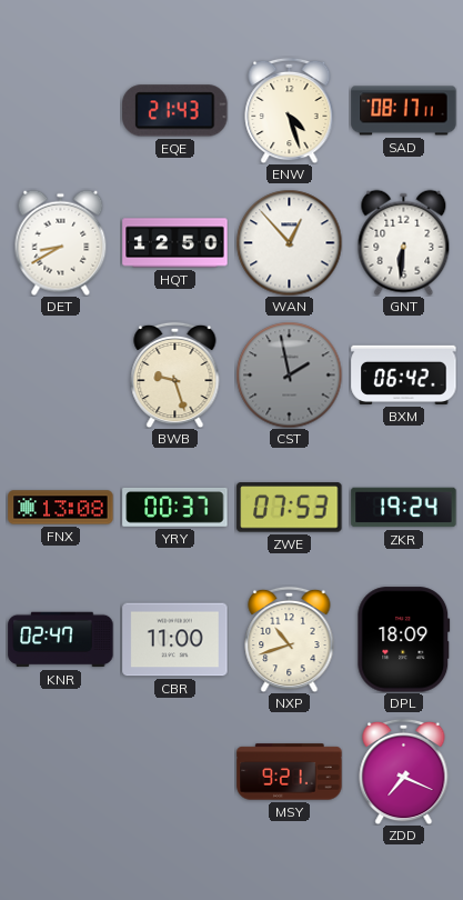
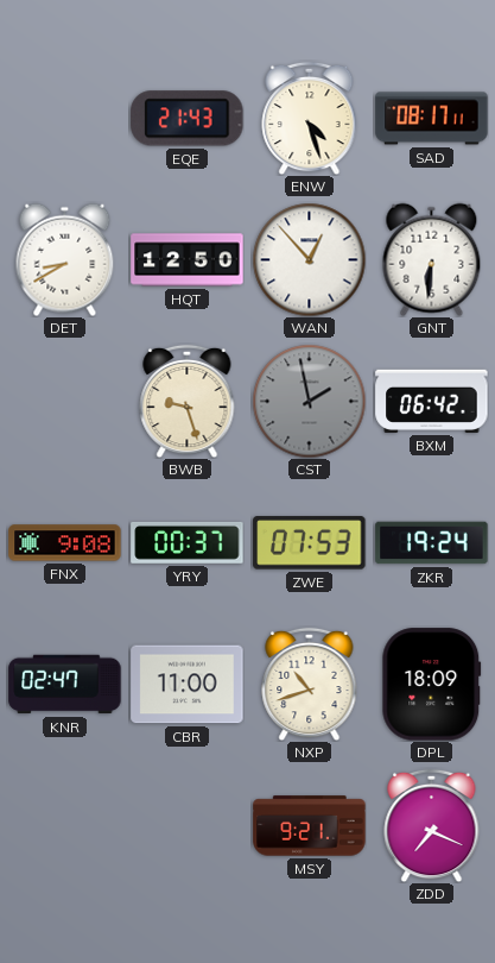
FNX: 13:08 -> 9:08 (65, 543)
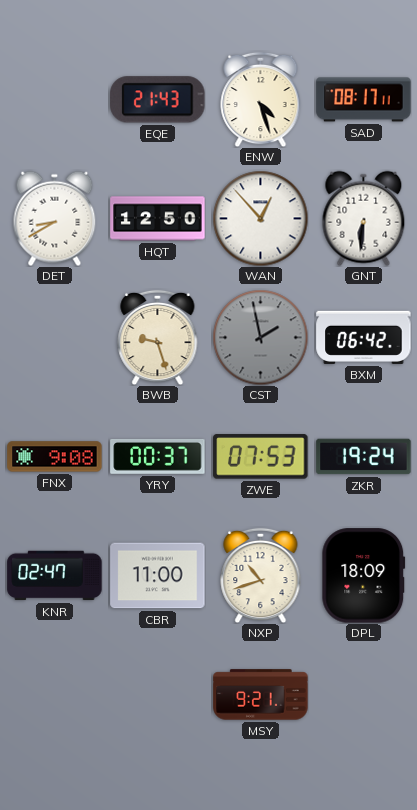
ZDD: 7:19 -> none (432, 825)
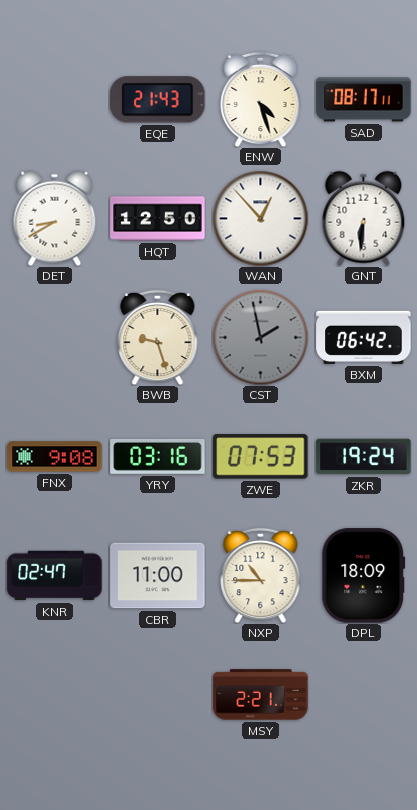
YRY: 00:37 -> 03:16 (158, 456)
NXP: 10:42 -> 10:45 (261, 575)
MSY: 9:21 -> 2:21 (261, 695)
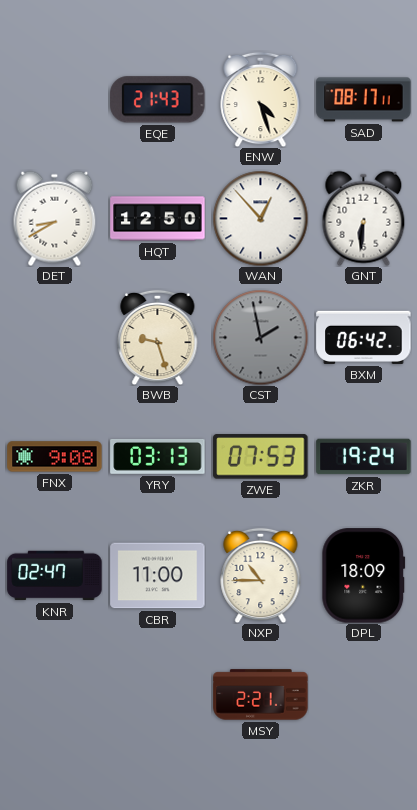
YRY: 03:16 -> 03:13 (158, 456)
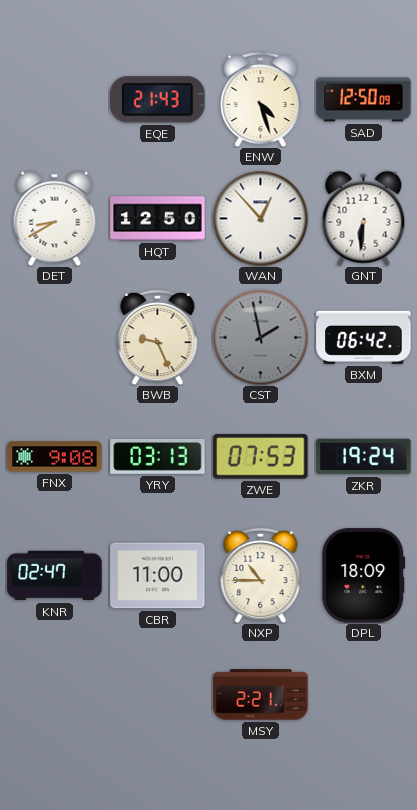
SAD: 08:17 -> 12:50 (364, 100)
BWB: 9:27 -> 9:26 (158, 337)
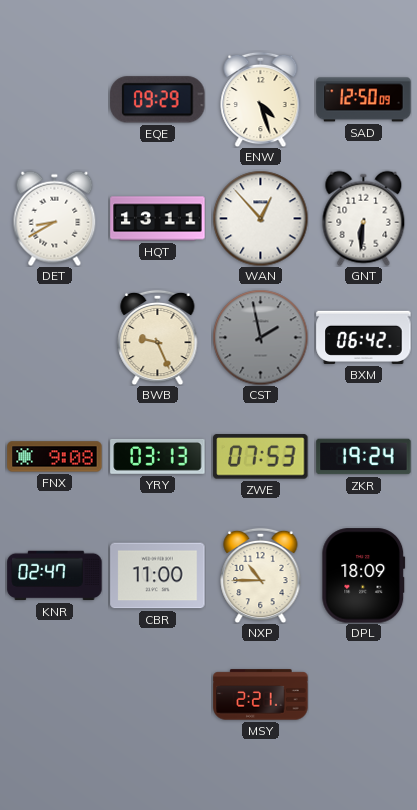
EQE: 21:43 -> 09:29 (158, 100)
HQT: 12:50 -> 13:11 (158, 219)
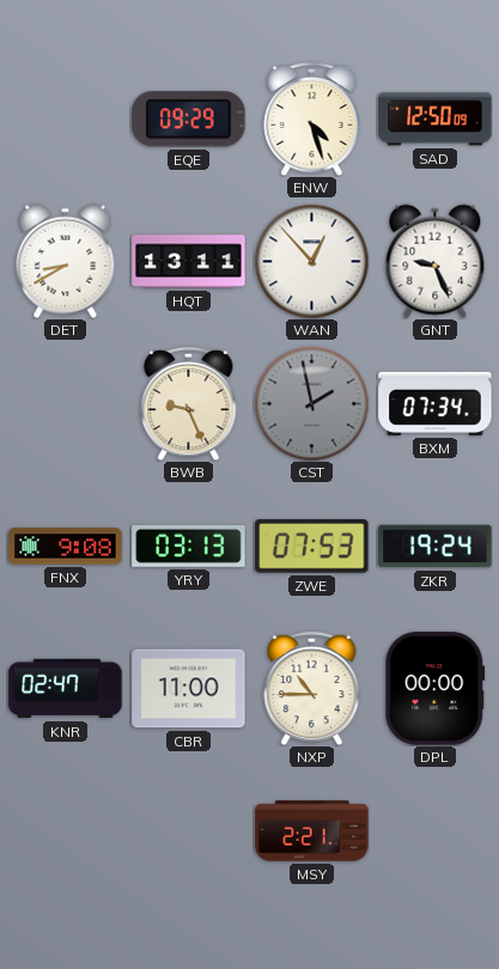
GNT: 6:31 -> 9:26 (436, 261)
BXM: 06:42 -> 07:34 (436, 403)
DPL: 18:09 -> 00:00 (436, 689)
